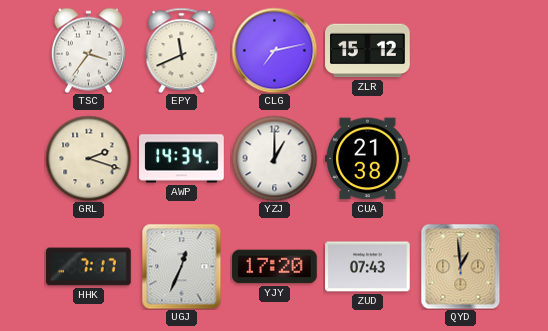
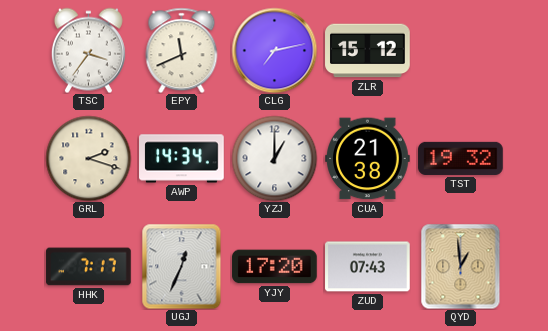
TST: none -> 19:32 (461, 158)
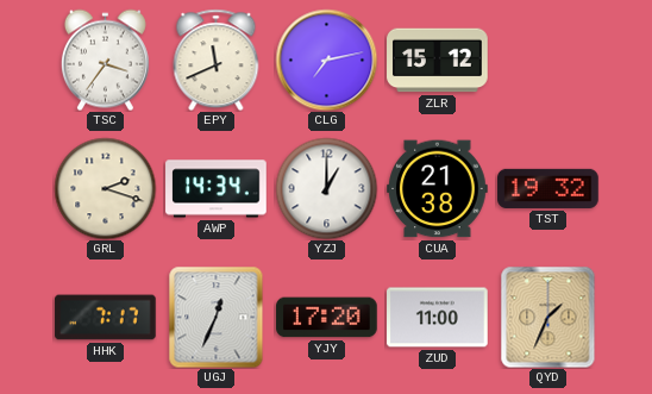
ZUD: 07:43 -> 11:00 (438, 318)
QYD: 12:59 -> 1:34 (548, 317)
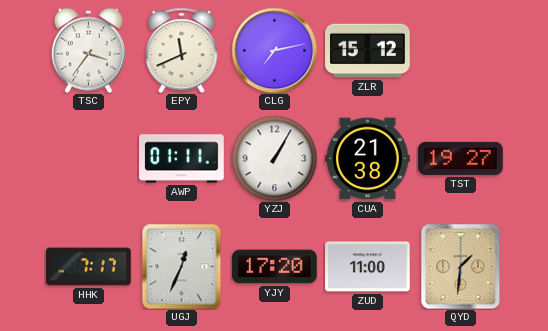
GRL: 2:18 -> none (105, 188)
AWP: 14:34 -> 01:11 (182, 159)
YZJ: 1:00 -> 1:05 (274, 158)
TST: 19:32 -> 19:27 (461, 158)
QYD: 1:34 -> 1:31 (461, 266)
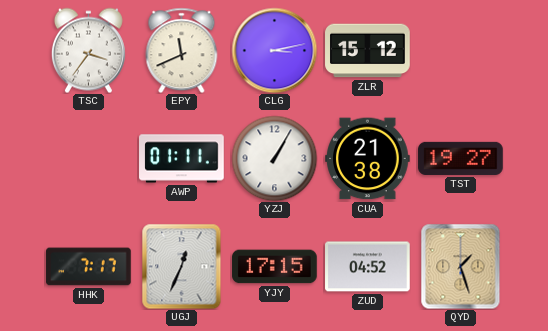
CLG: 7:13 -> 3:13 (274, 50)
YJY: 17:20 -> 17:15 (275, 267)
ZUD: 11:00 -> 04:52 (368, 267)
QYD: 1:31 -> 1:27 (461, 266)
